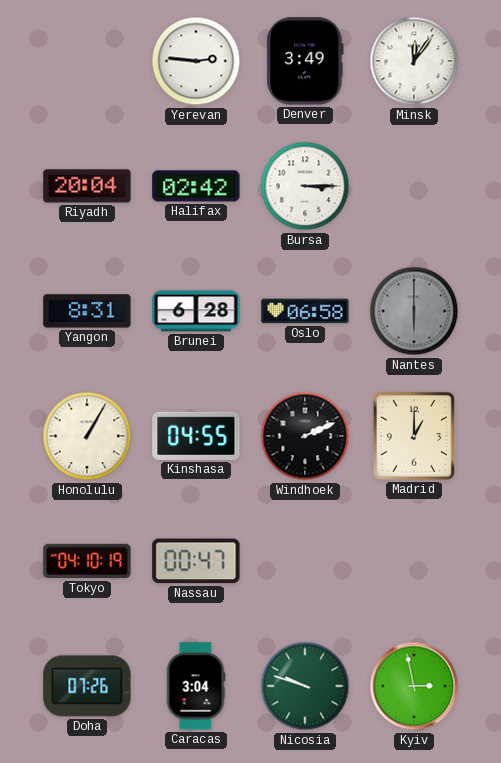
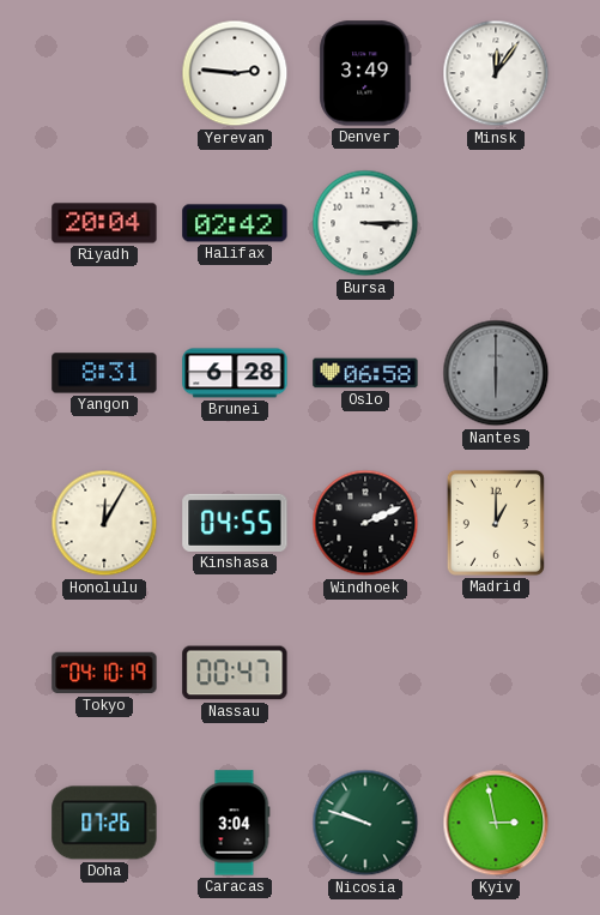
Honolulu: 1:05 -> 12:05 (104, 523)
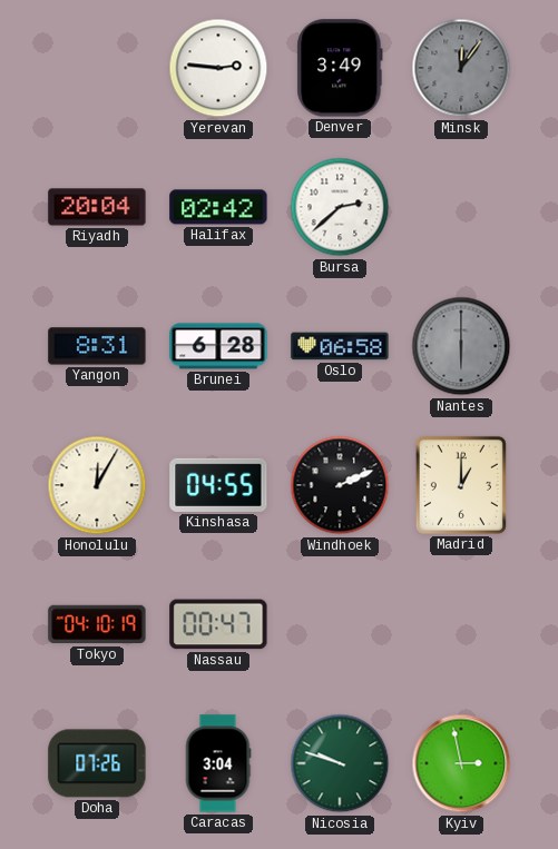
Minsk dial: white -> grey (461, 68)
Bursa: 3:15 -> 2:38 (340, 207)
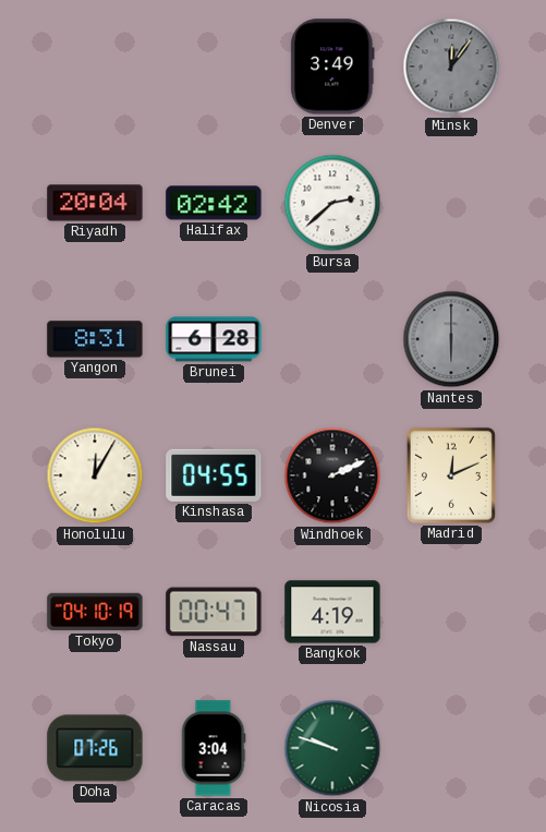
Yerevan: 2:46 -> none (218, 68)
Oslo: 06:58 -> none (340, 346)
Madrid: 1:00 -> 12:11 (451, 475)
Bangkok: none -> 4:19 (332, 612)
Kyiv: 2:58 -> none (461, 763)
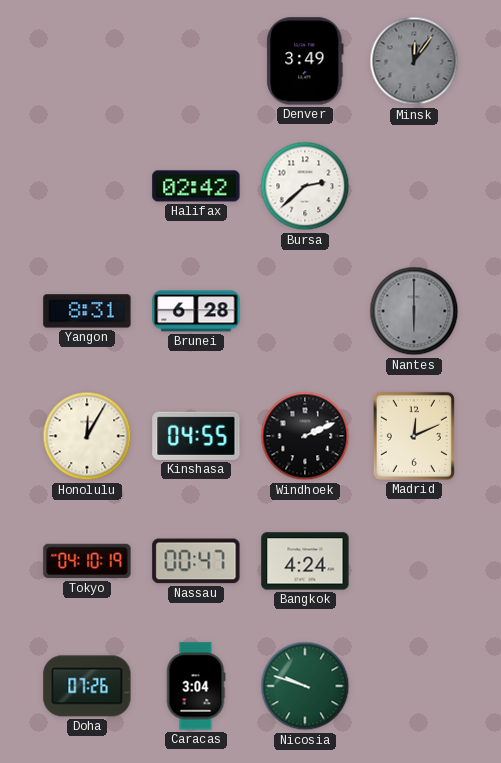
Riyadh: 20:04 -> none (95, 203)
Bangkok: 4:19 -> 4:24 (305, 561)
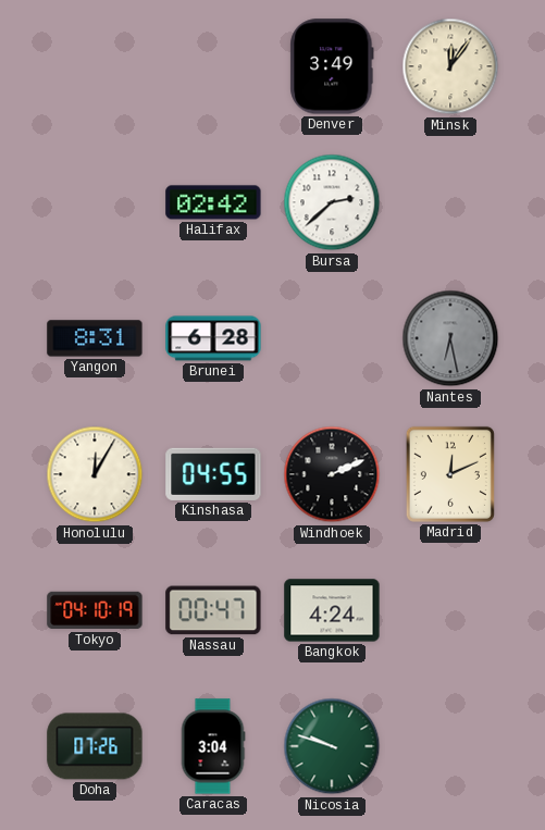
Minsk dial: grey -> cream (450, 66)
Nantes: 6:00 -> 6:28 (450, 338)
